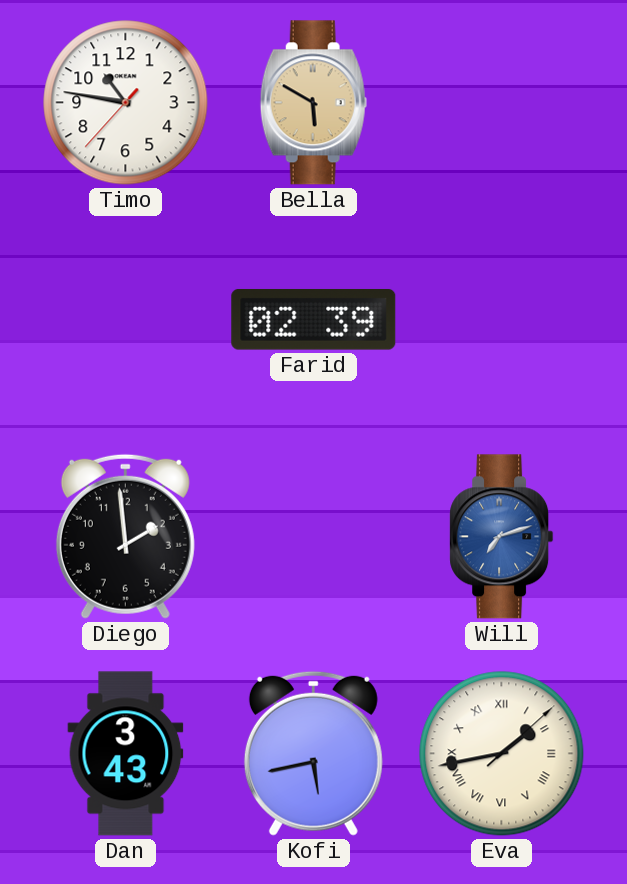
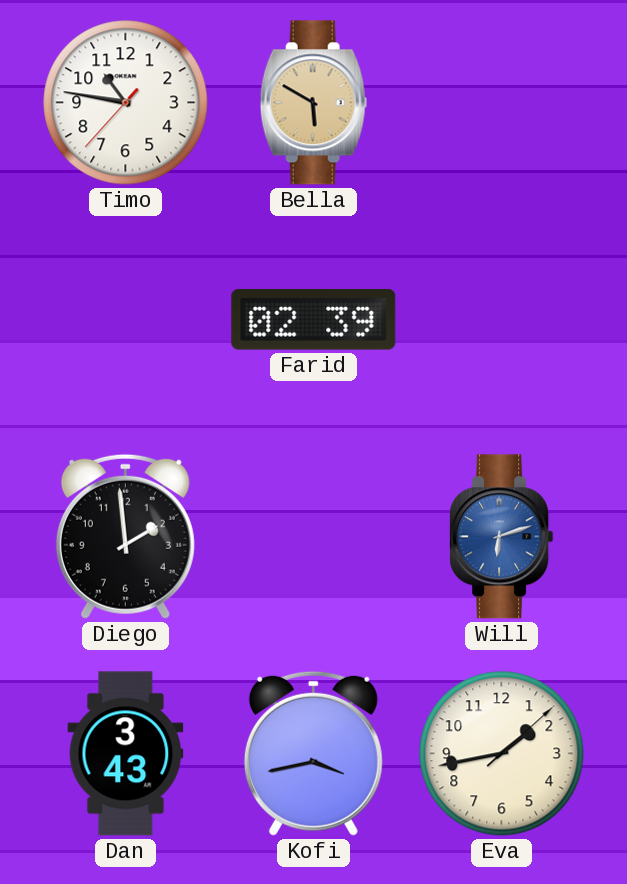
Will: 7:12 -> 6:12 (502, 537)
Kofi: 5:43 -> 3:43 (313, 753)
Eva numerals: Roman -> Arabic (502, 754)
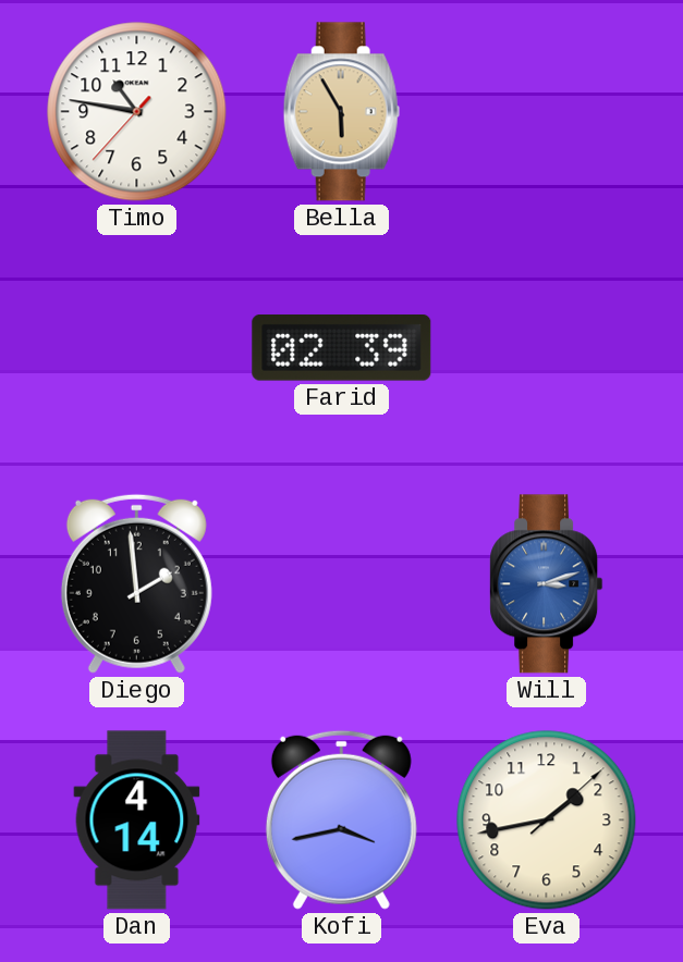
Bella: 5:50 -> 5:55 (341, 112)
Will: 6:12 -> 3:12 (547, 584)
Dan: 3:43 -> 4:14 (137, 821)
